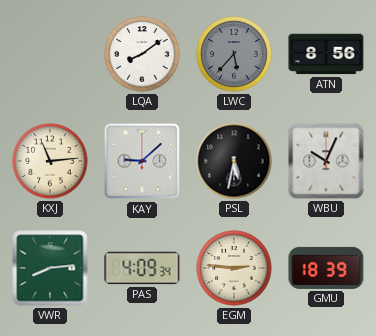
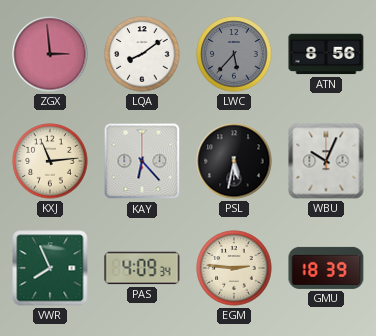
ZGX: none -> 2:59 (50, 54)
KAY: 9:08 -> 6:23 (142, 161)
VWR: 8:14 -> 7:56 (50, 268)
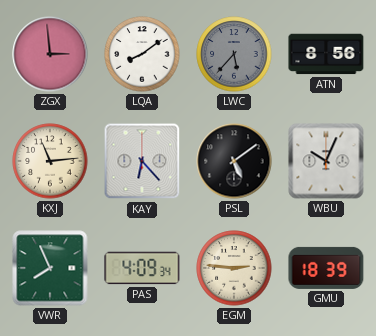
PSL: 5:32 -> 5:09 (234, 161)
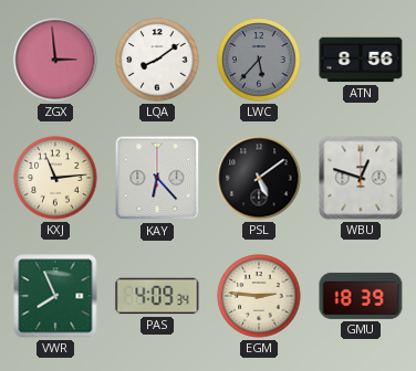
WBU: 10:04 -> 12:48 (361, 178)
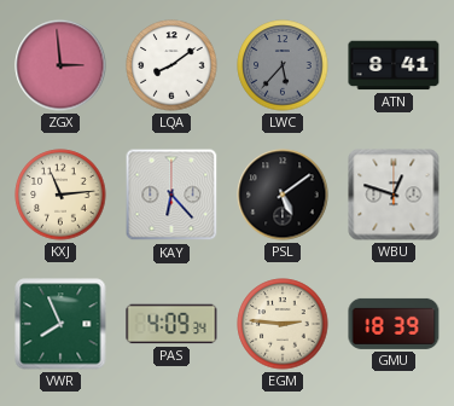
ATN: 8:56 -> 8:41 (394, 65)
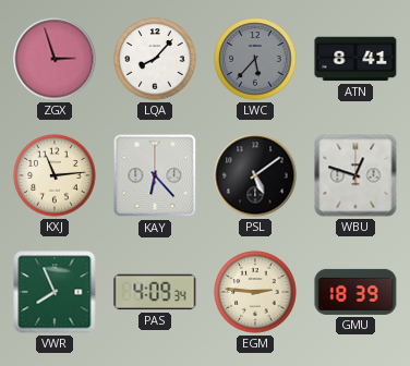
ZGX: 2:59 -> 2:57 (55, 59)
LQA: 8:09 -> 8:07 (155, 59)
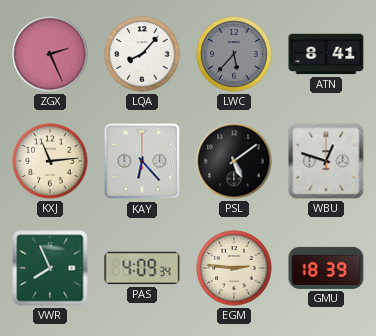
ZGX: 2:57 -> 2:26 (50, 54)
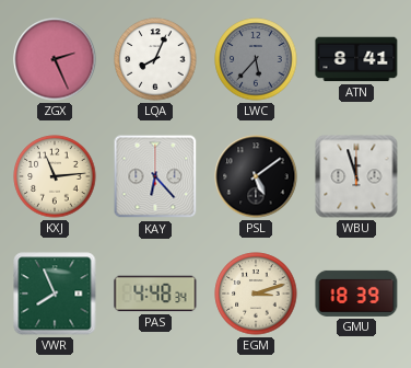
LQA: 8:07 -> 8:04 (155, 59)
WBU: 12:48 -> 11:57 (356, 176)
PAS: 4:09 -> 4:48 (155, 294)
EGM: 2:46 -> 3:12 (256, 294)
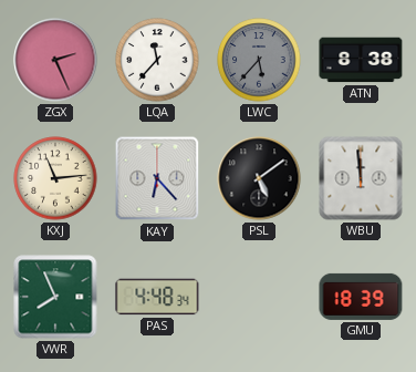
LQA: 8:04 -> 11:37 (157, 60)
ATN: 8:41 -> 8:38 (361, 60)
WBU: 11:57 -> 11:59 (361, 178)
EGM: 3:12 -> none (256, 294)
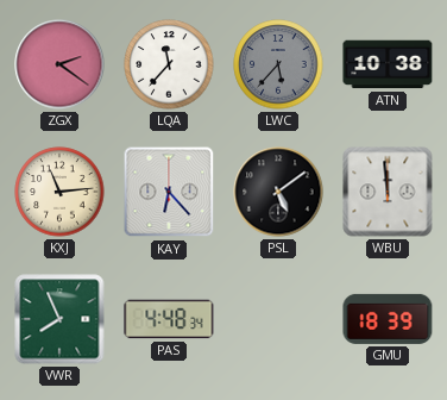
ZGX: 2:26 -> 2:21 (59, 64)
ATN: 8:38 -> 10:38 (388, 64)
